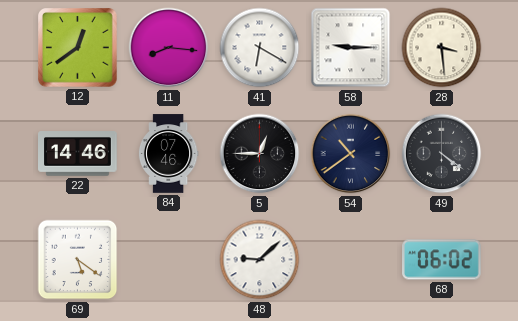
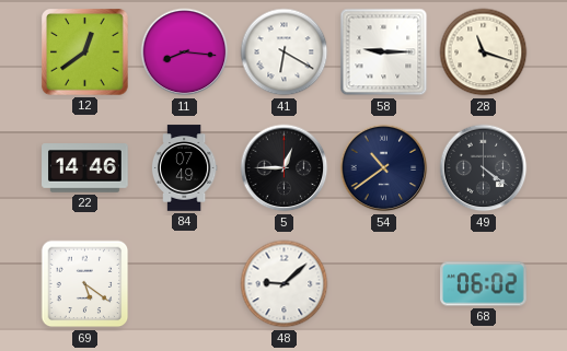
28: 3:29 -> 11:18 (484, 52)
84: 07:46 -> 07:49 (184, 168)
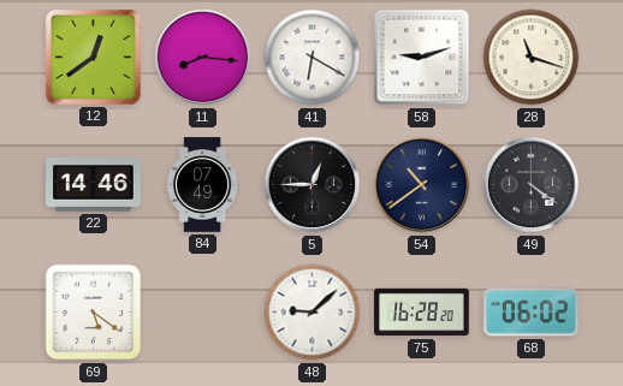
58: 9:15 -> 9:12 (422, 58)
75: none -> 16:28 (422, 313)
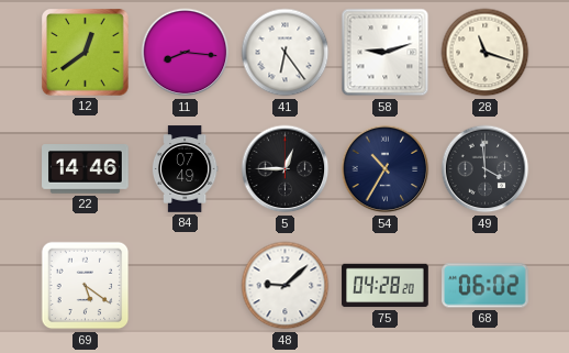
41: 6:20 -> 6:24 (286, 53)
54: 10:39 -> 10:35 (386, 169)
49: 4:21 -> 3:59 (486, 169)
75: 16:28 -> 04:28 (386, 286)
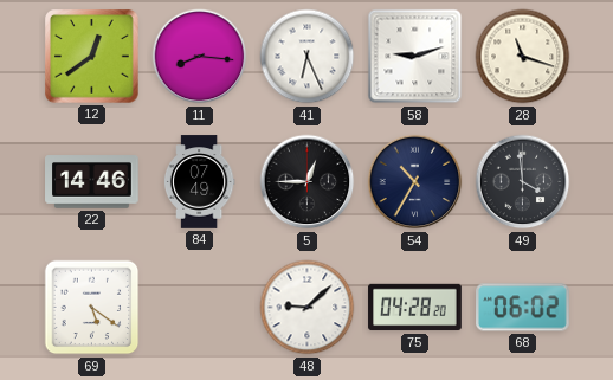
41: 6:24 -> 6:26 (308, 57)
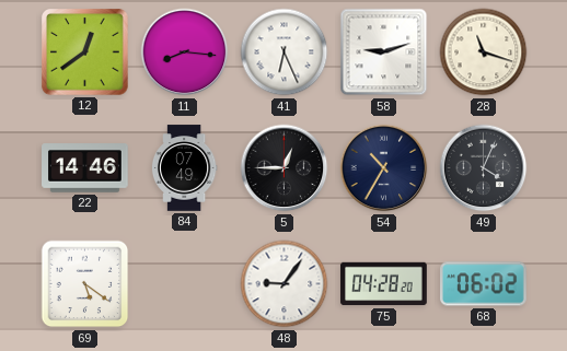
49: 3:59 -> 4:04 (484, 168)
48: 9:08 -> 9:06 (285, 284)
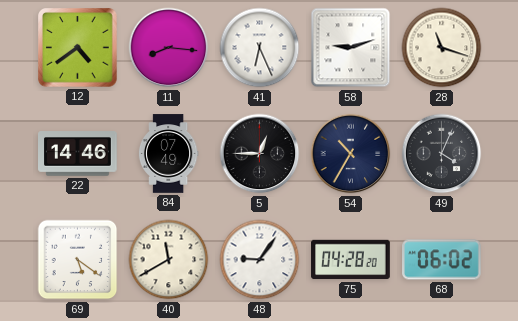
12: 12:39 -> 4:39 (78, 48)
40: none -> 11:40 (169, 260)
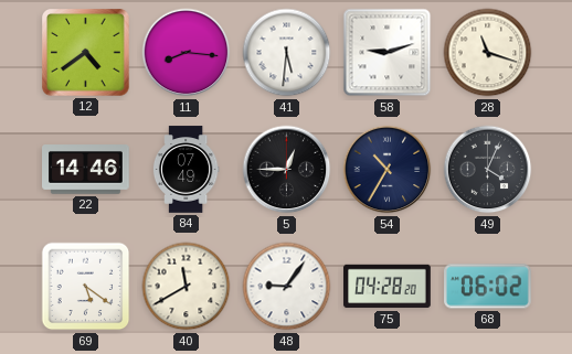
41: 6:26 -> 5:31 (287, 53)
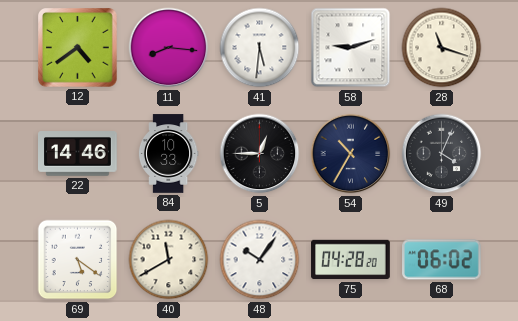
84: 07:49 -> 10:33 (168, 154)
48: 9:06 -> 10:06 (260, 260)
